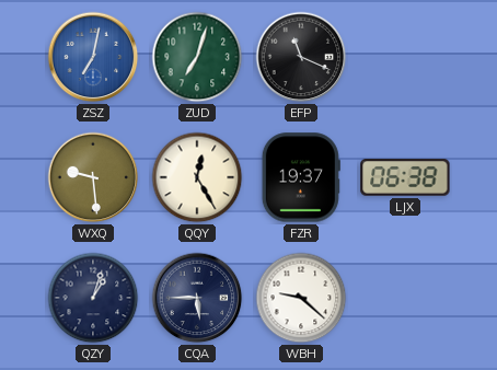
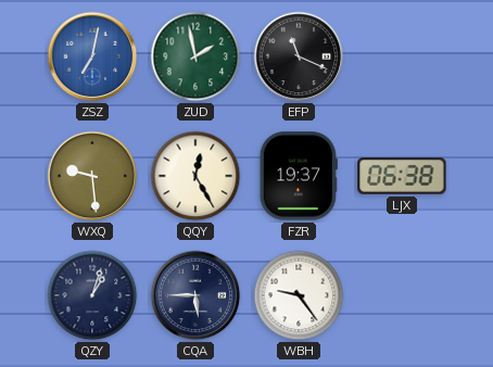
ZUD: 7:03 -> 1:58 (195, 56)
WBH: 9:22 -> 9:24 (299, 295)
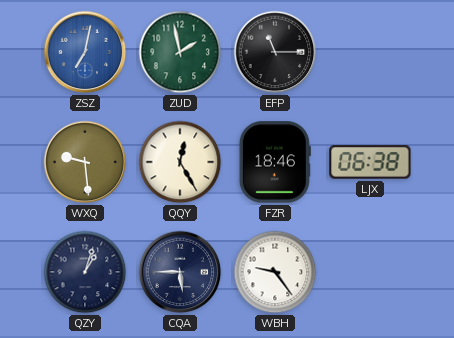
EFP: 11:19 -> 11:15 (275, 52)
FZR: 19:37 -> 18:46 (275, 162)
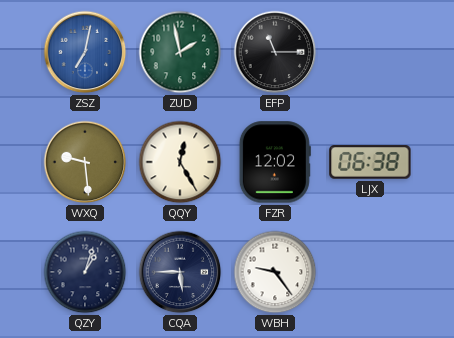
FZR: 18:46 -> 12:02 (275, 162)
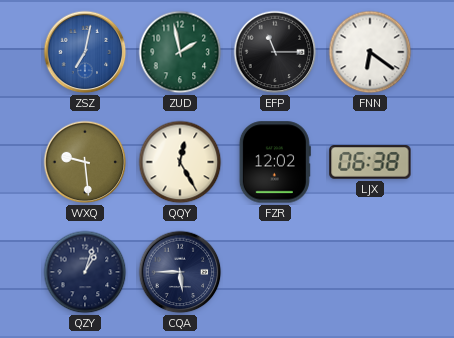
FNN: none -> 6:21 (370, 52)
WBH: 9:24 -> none (275, 272)
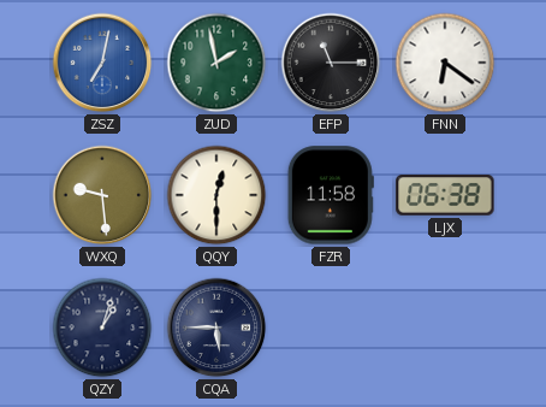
QQY: 12:25 -> 12:30 (216, 195)
FZR: 12:02 -> 11:58 (331, 195)
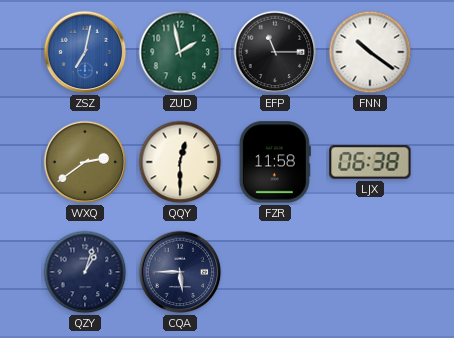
FNN: 6:21 -> 10:21 (370, 52)
WXQ: 9:29 -> 2:39 (85, 162)
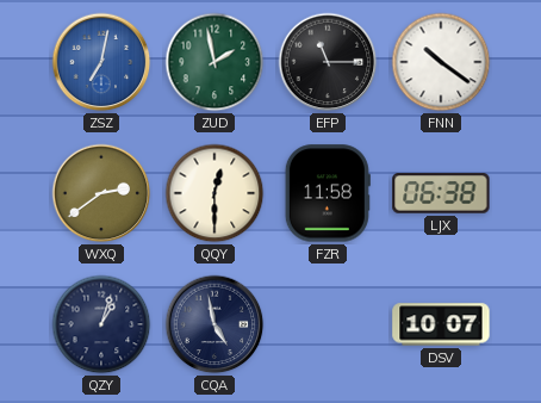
CQA: 5:45 -> 4:58 (214, 324)
DSV: none -> 10:07 (441, 324)
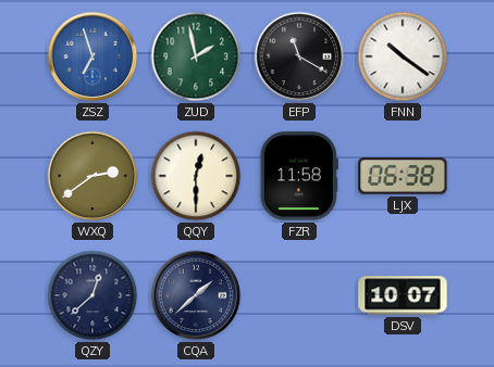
ZSZ: 7:02 -> 6:57 (92, 56)
EFP: 11:15 -> 11:20 (299, 56)
QZY: 1:03 -> 12:38 (92, 295)
CQA: 4:58 -> 1:38 (196, 295)
